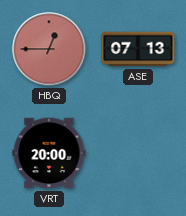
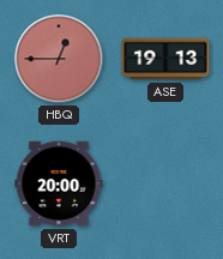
ASE: 07:13 -> 19:13 (165, 59)
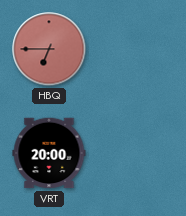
HBQ: 12:45 -> 6:45 (49, 49)
ASE: 19:13 -> none (165, 59)
